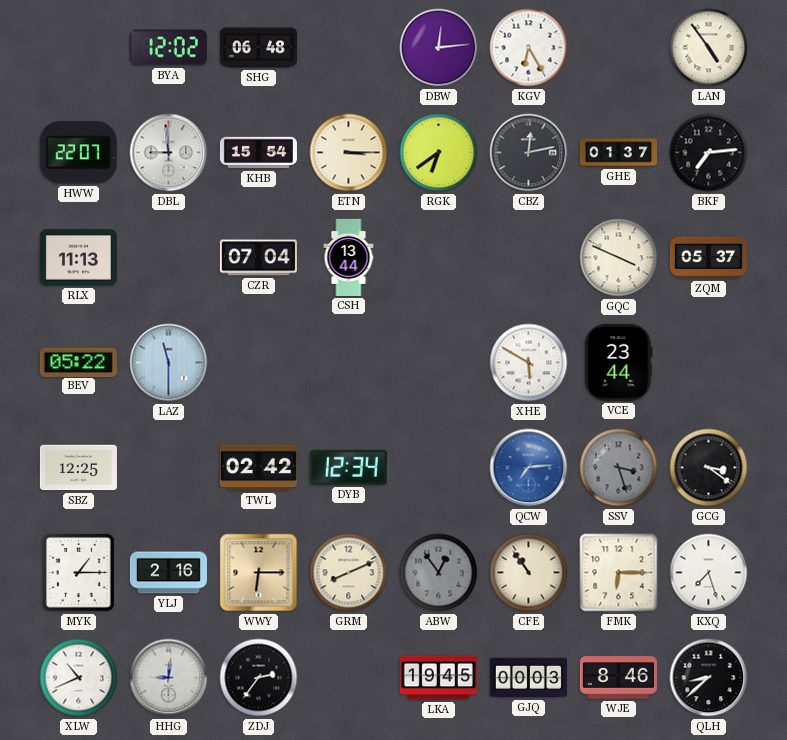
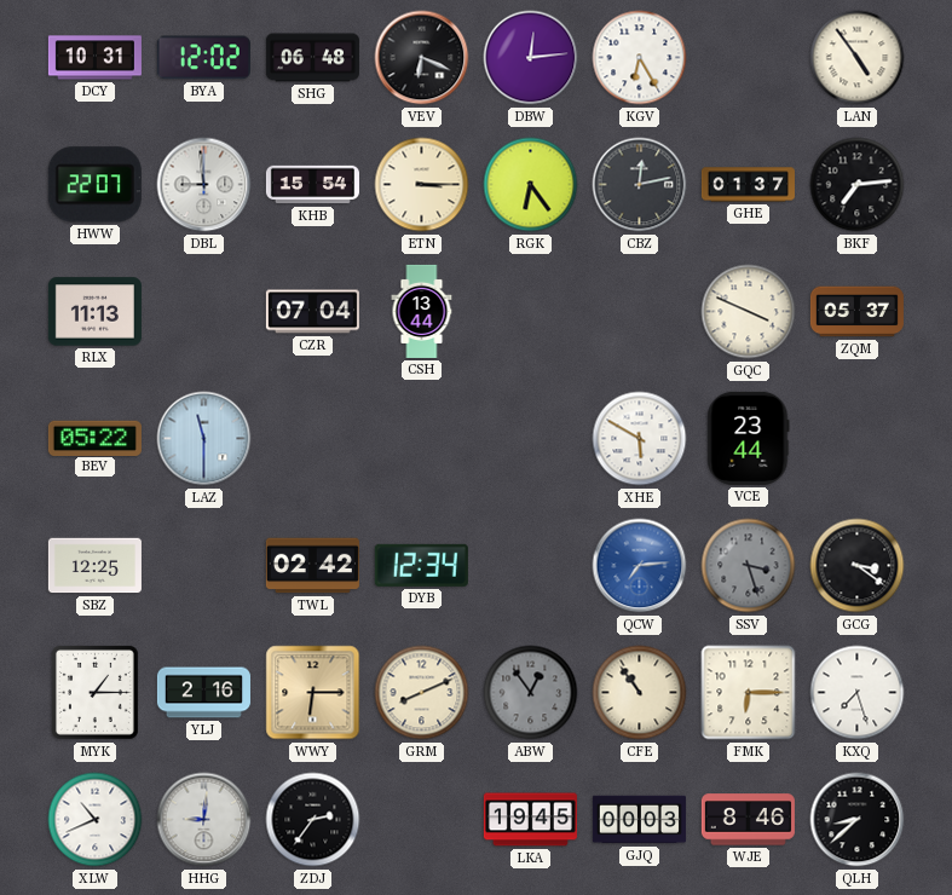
DCY: none -> 10:31 (94, 58)
VEV: none -> 6:19 (422, 58)
RGK: 6:39 -> 6:24 (531, 185)
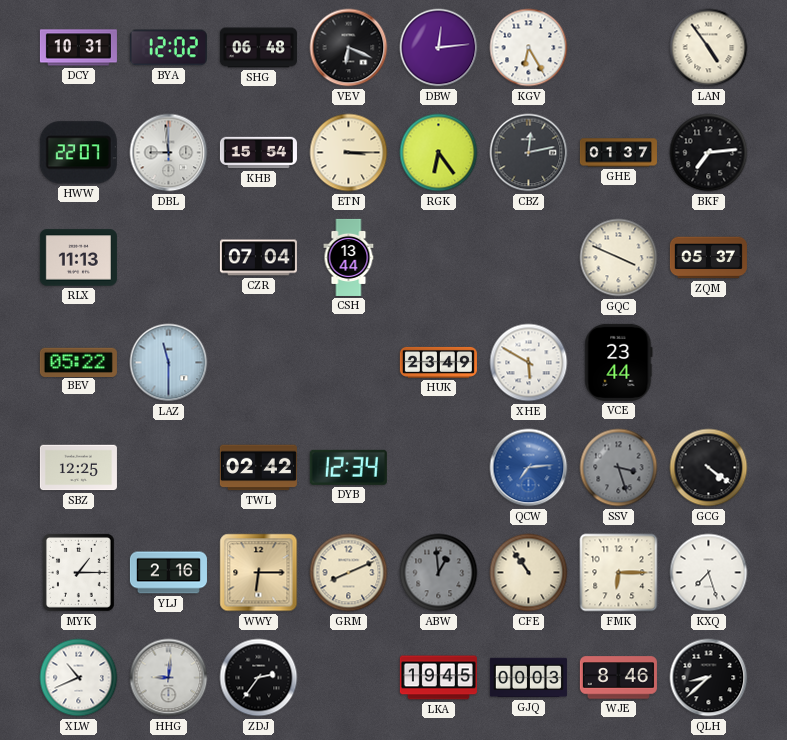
HUK: none -> 23:49 (438, 362)
GCG: 3:21 -> 4:21 (709, 468)
ABW: 12:54 -> 12:59 (439, 573)
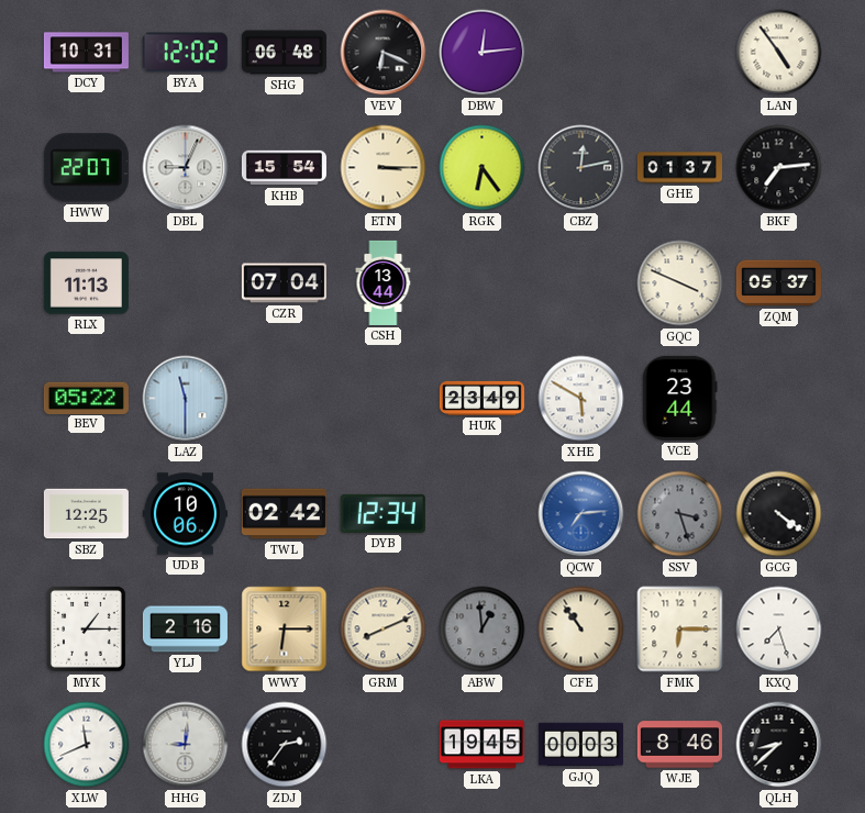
KGV: 6:25 -> none (529, 48)
DBL: 8:59 -> 9:04 (186, 168)
UDB: none -> 10:06 (185, 514)
XLW: 10:41 -> 11:41 (87, 745)
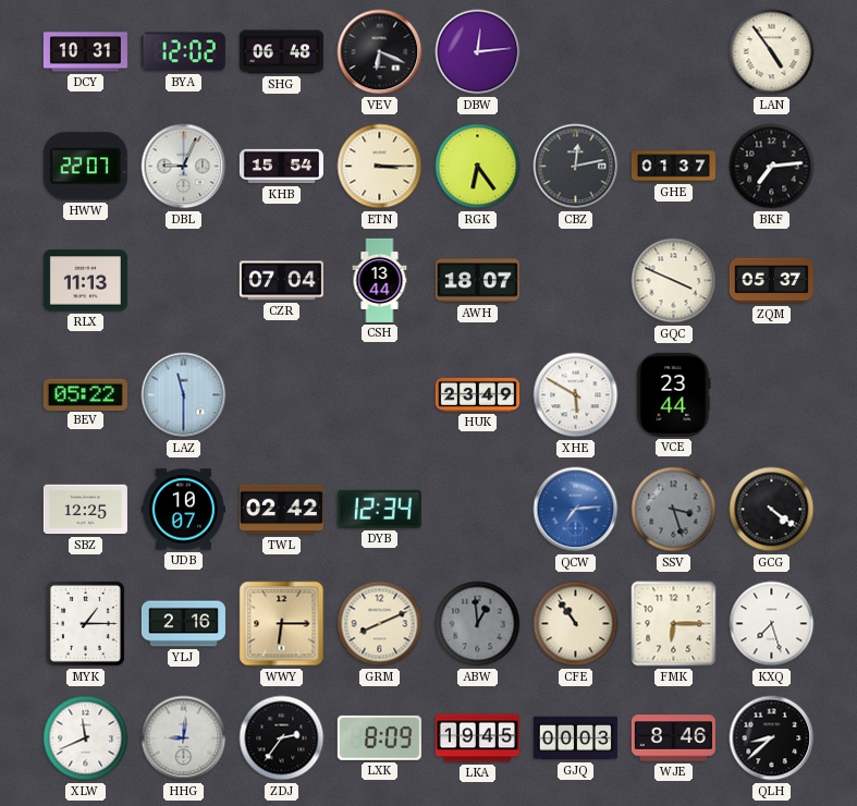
AWH: none -> 18:07 (477, 281)
UDB: 10:06 -> 10:07 (183, 510)
LXK: none -> 8:09 (379, 737)
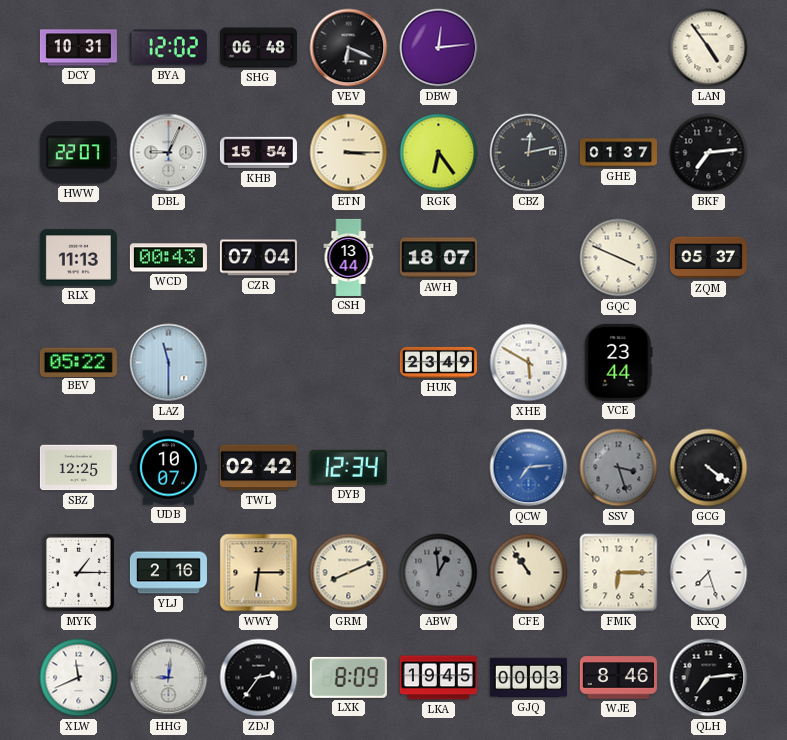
WCD: none -> 00:43 (168, 258)
QLH: 8:38 -> 7:14 (709, 678)
